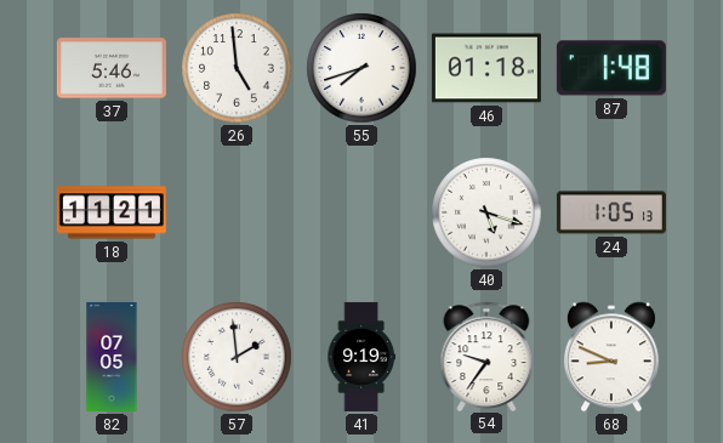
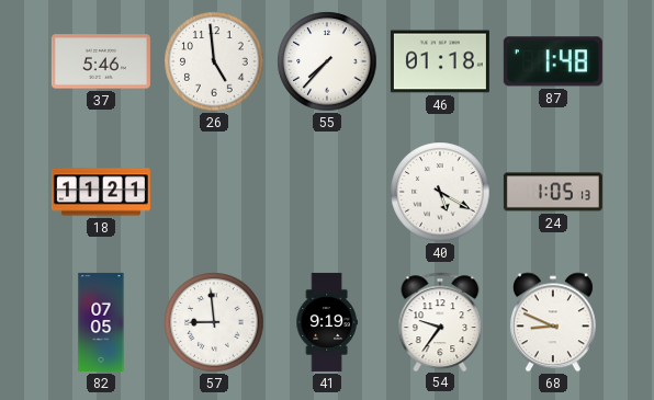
55: 7:42 -> 7:37 (327, 61)
40: 5:18 -> 5:20 (440, 192)
57: 1:59 -> 8:59 (214, 322)
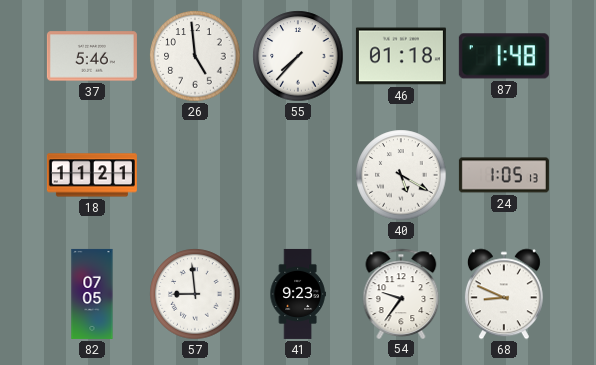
41: 9:19 -> 9:23 (298, 294)
